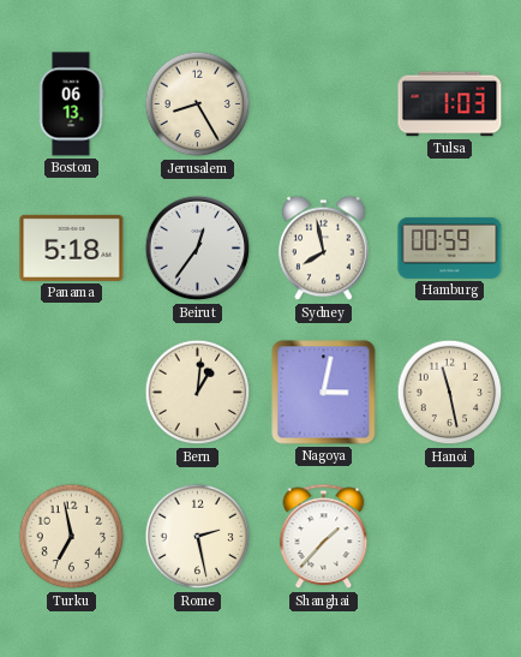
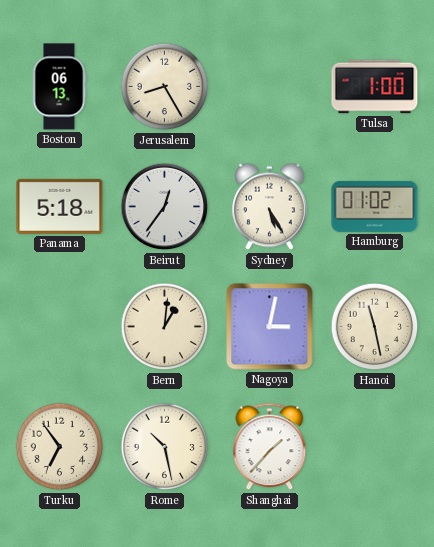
Tulsa: 1:03 -> 1:00 (375, 87)
Sydney: 7:58 -> 5:25 (270, 207)
Hamburg: 00:59 -> 01:02 (375, 206)
Turku: 6:58 -> 6:54 (60, 447)
Rome: 2:28 -> 10:28 (165, 447)
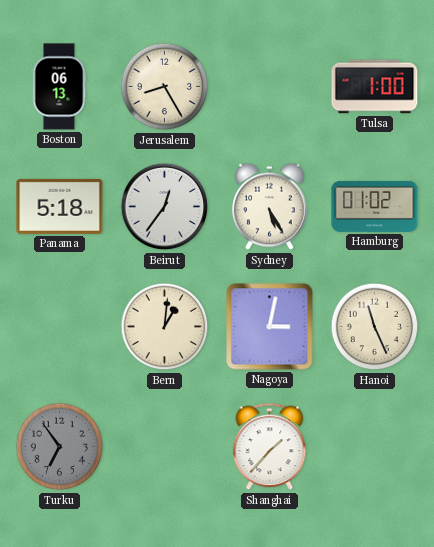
Hanoi: 11:28 -> 11:26 (375, 327)
Turku dial: cream -> grey (60, 447)
Rome: 10:28 -> none (165, 447)
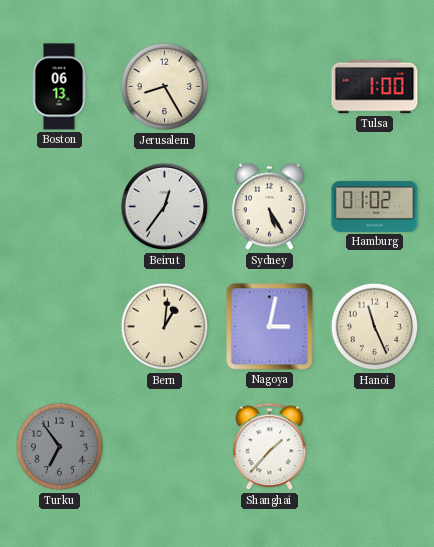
Panama: 5:18 -> none (60, 206)
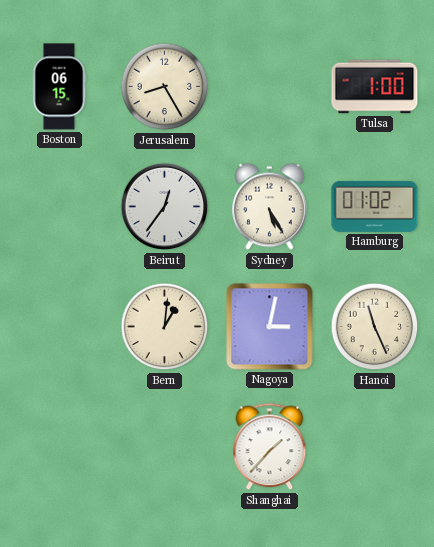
Boston: 06:13 -> 06:15 (59, 87)
Turku: 6:54 -> none (60, 447)
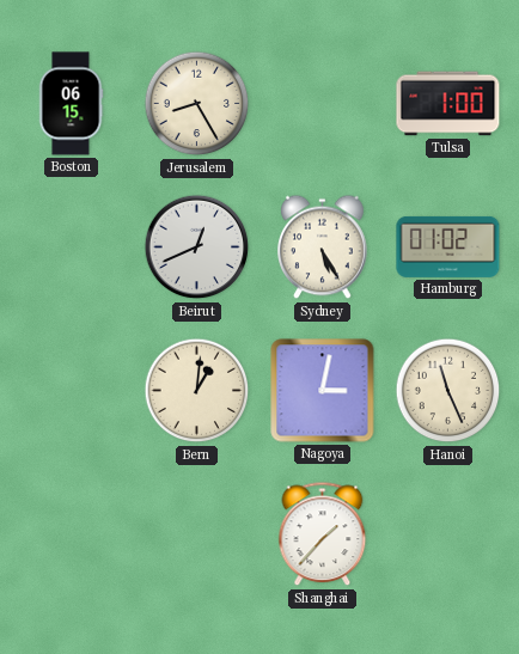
Beirut: 12:36 -> 12:41 (197, 247)
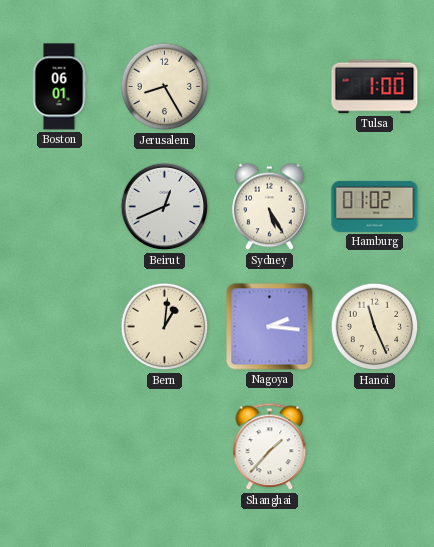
Boston: 06:15 -> 06:01 (59, 87)
Nagoya: 3:02 -> 2:16 (270, 327)
